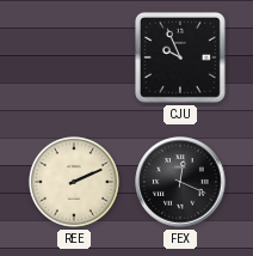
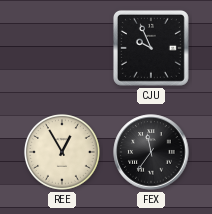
REE: 2:11 -> 12:55 (62, 152)
FEX: 12:19 -> 11:36 (151, 152)
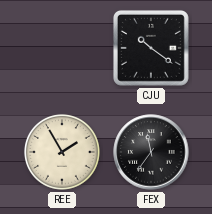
CJU: 9:56 -> 10:21 (151, 48)
REE: 12:55 -> 1:55 (62, 152)
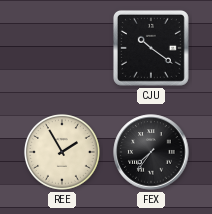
FEX: 11:36 -> 7:36 (151, 152)
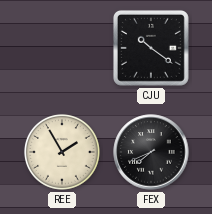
FEX: 7:36 -> 7:41 (151, 152)
